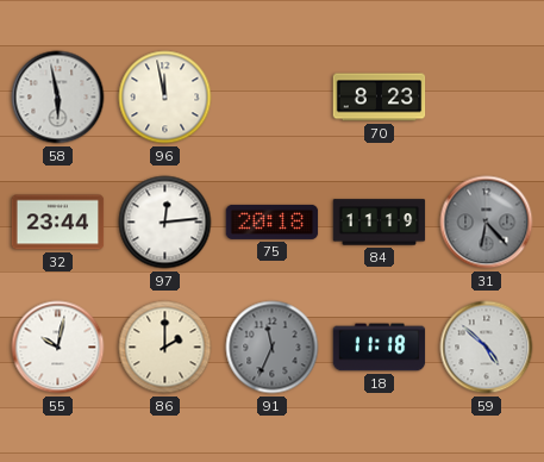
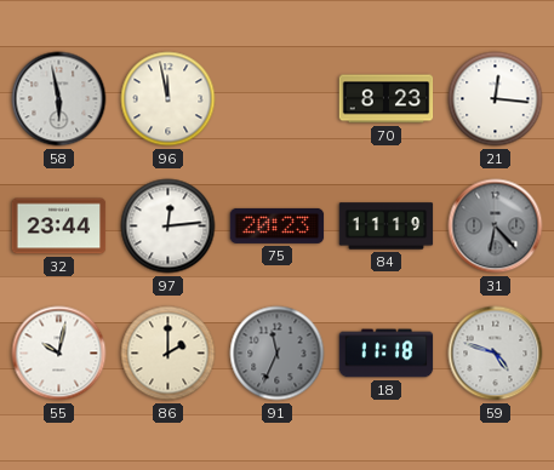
21: none -> 12:16 (496, 99)
75: 20:18 -> 20:23 (278, 225)
59: 4:52 -> 4:48 (496, 354)
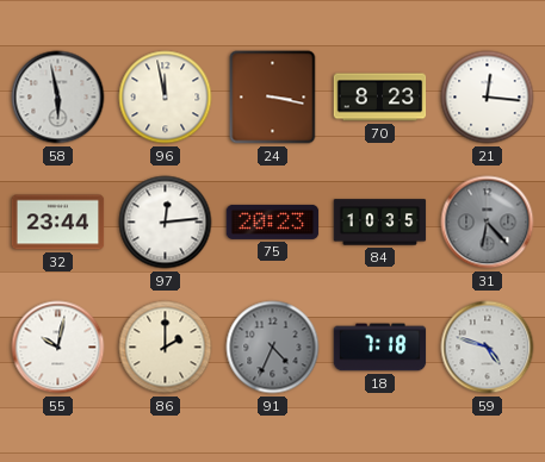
24: none -> 3:17 (273, 98)
84: 11:19 -> 10:35 (380, 223)
91: 11:34 -> 4:34 (273, 348)
18: 11:18 -> 7:18 (380, 348)
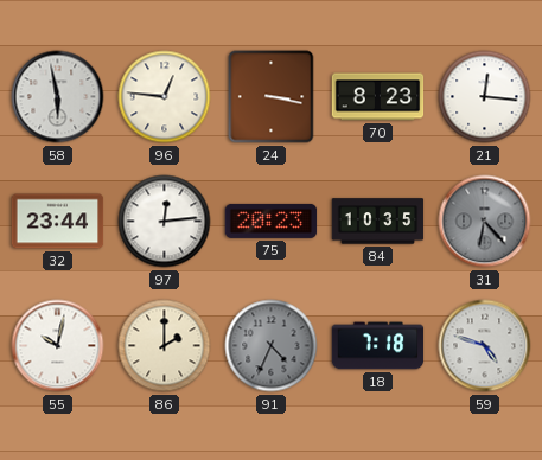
96: 11:58 -> 12:46 (165, 97)
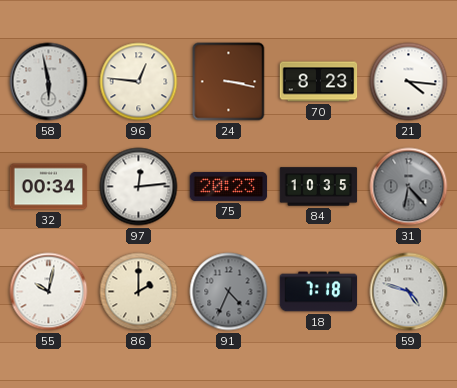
21: 12:16 -> 4:16 (409, 82)
32: 23:44 -> 00:34 (49, 187)
